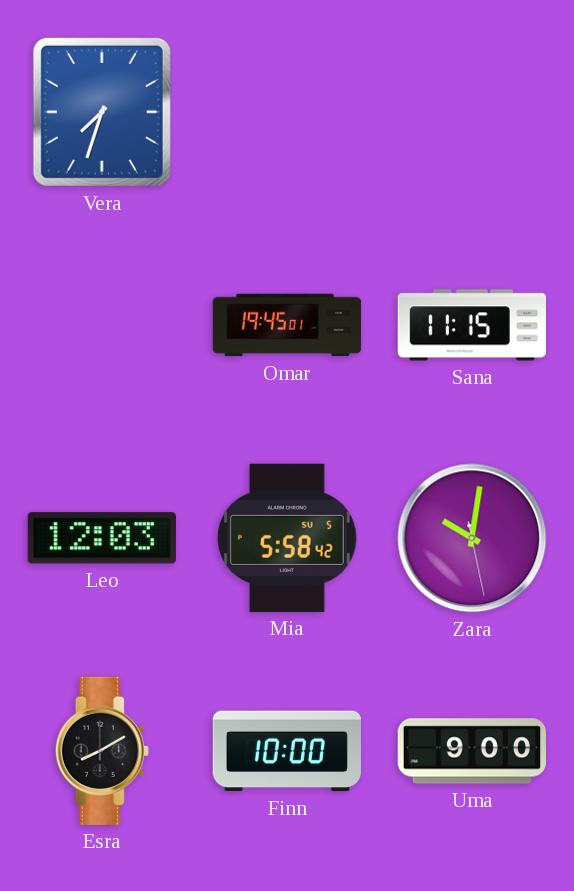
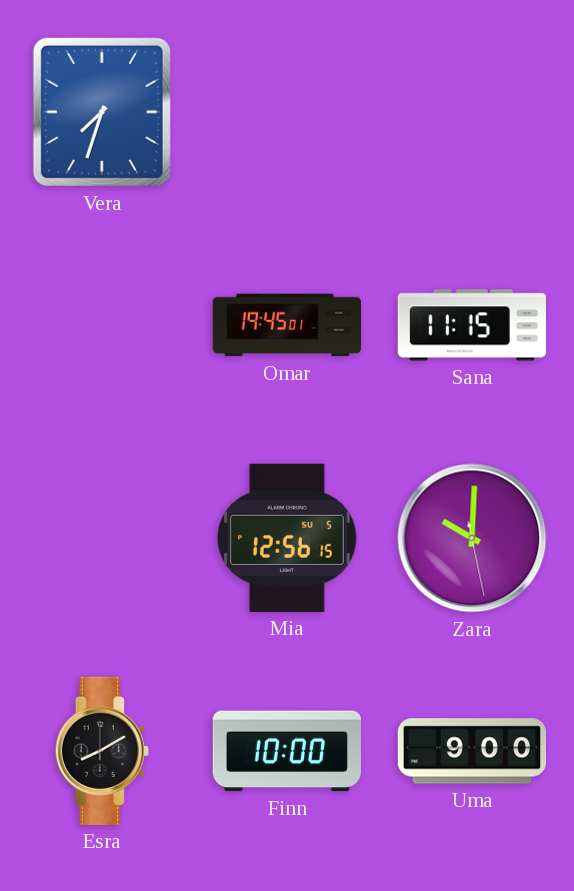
Leo: 12:03 -> none (102, 538)
Mia: 5:58 -> 12:56 (288, 538)
Zara: 10:01 -> 10:00 (472, 538)
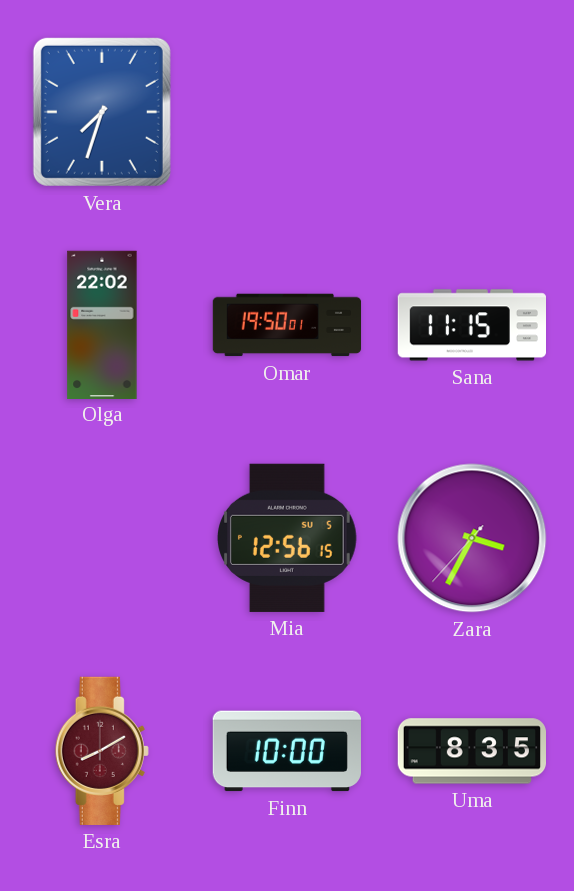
Olga: none -> 22:02 (102, 324)
Omar: 19:45 -> 19:50 (287, 325)
Zara: 10:00 -> 3:34 (472, 538)
Esra dial: black -> burgundy (102, 751)
Uma: 9:00 -> 8:35 (471, 751)
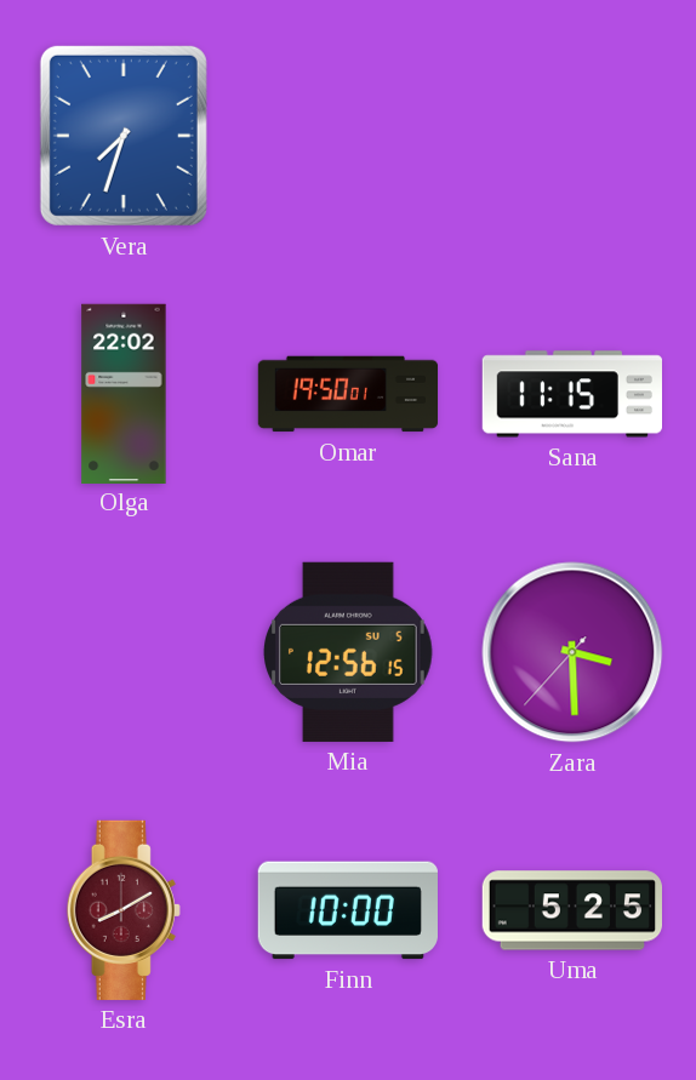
Zara: 3:34 -> 3:29 (572, 652)
Uma: 8:35 -> 5:25 (571, 910)
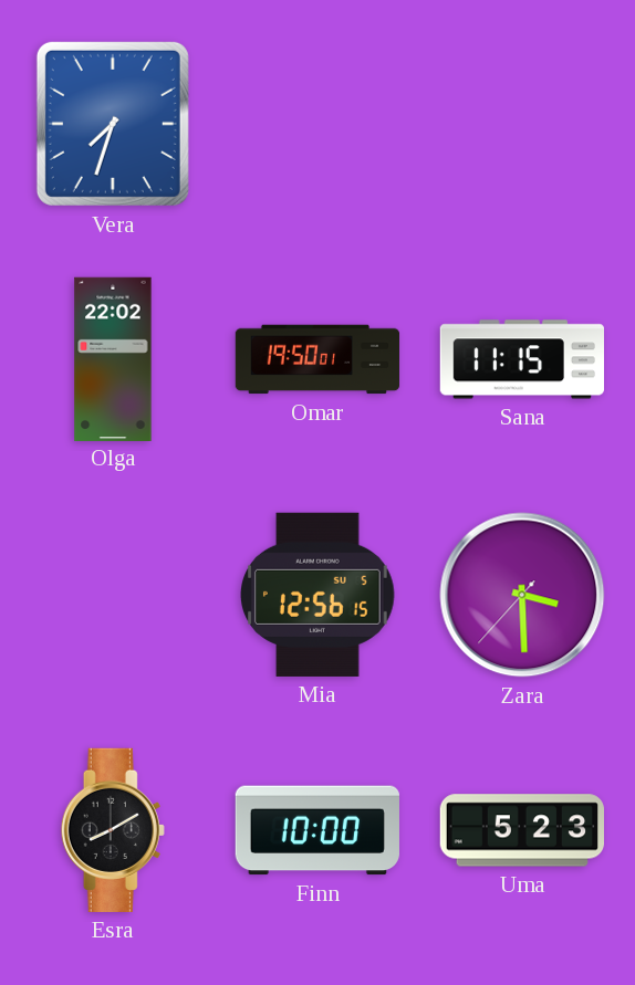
Esra dial: burgundy -> black (113, 830)
Uma: 5:25 -> 5:23 (521, 830)
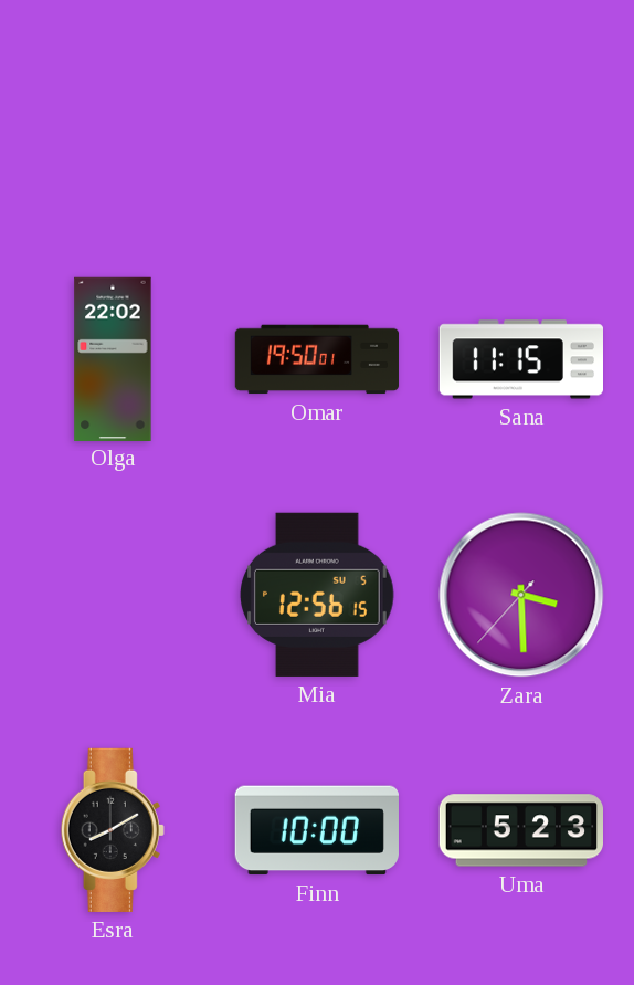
Vera: 7:33 -> none (113, 124)
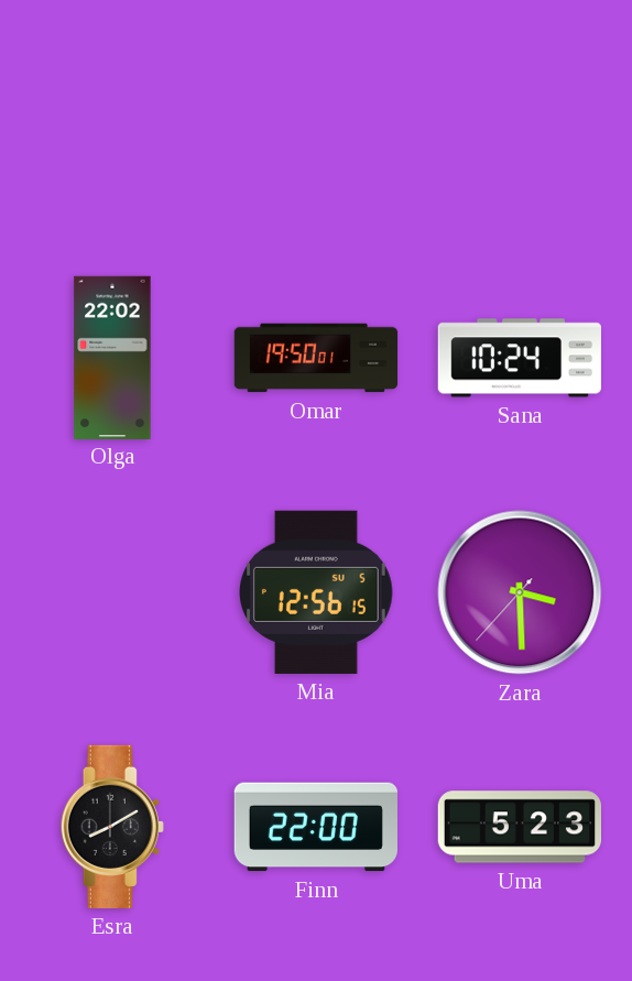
Sana: 11:15 -> 10:24 (519, 358)
Finn: 10:00 -> 22:00 (316, 827)
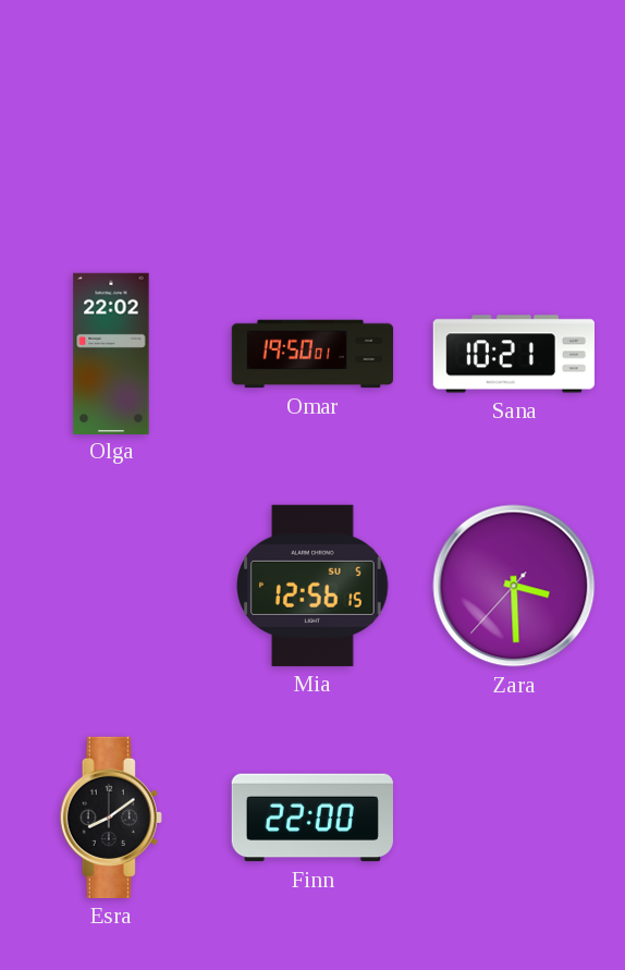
Sana: 10:24 -> 10:21 (513, 354)
Esra: 8:10 -> 8:09 (111, 818)
Uma: 5:23 -> none (519, 827)
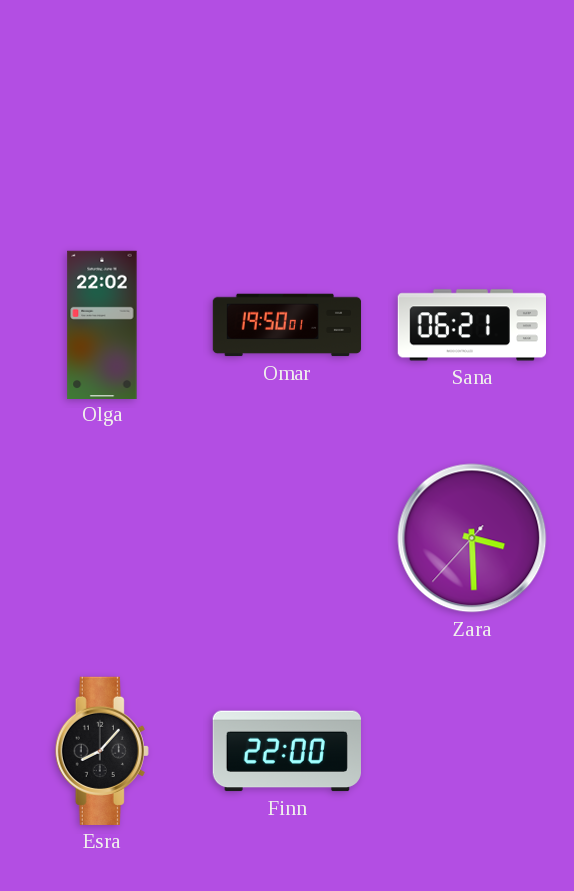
Sana: 10:21 -> 06:21 (471, 325)
Mia: 12:56 -> none (314, 586)
Esra: 8:09 -> 8:07 (102, 751)
